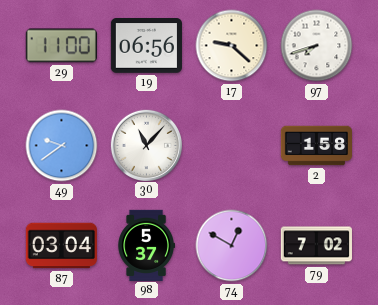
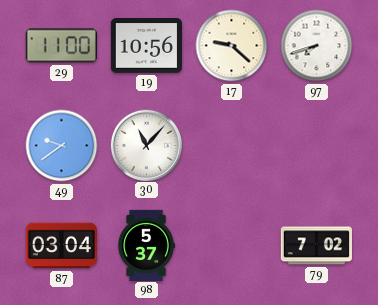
19: 06:56 -> 10:56 (146, 46)
2: 1:58 -> none (316, 146)
74: 12:50 -> none (232, 246)
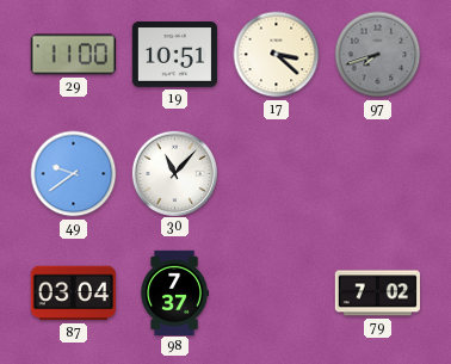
19: 10:56 -> 10:51 (174, 55)
17: 9:22 -> 3:22 (277, 55)
97 dial: white -> grey (378, 55)
98: 5:37 -> 7:37 (174, 292)
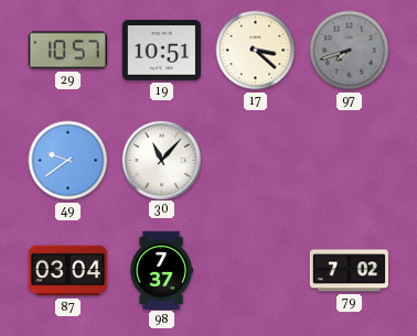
29: 11:00 -> 10:57 (67, 51)
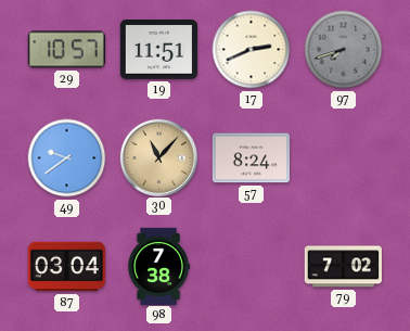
19: 10:51 -> 11:51 (158, 50)
17: 3:22 -> 2:41 (252, 50)
30 dial: white -> champagne (158, 157)
57: none -> 8:24 (251, 158)
98: 7:37 -> 7:38 (158, 266)
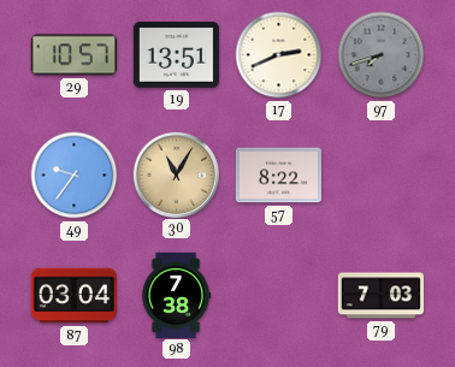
19: 11:51 -> 13:51 (176, 55)
49: 9:39 -> 9:36 (75, 176)
30: 11:07 -> 11:05 (176, 174)
57: 8:24 -> 8:22 (278, 176)
79: 7:02 -> 7:03 (380, 296)
